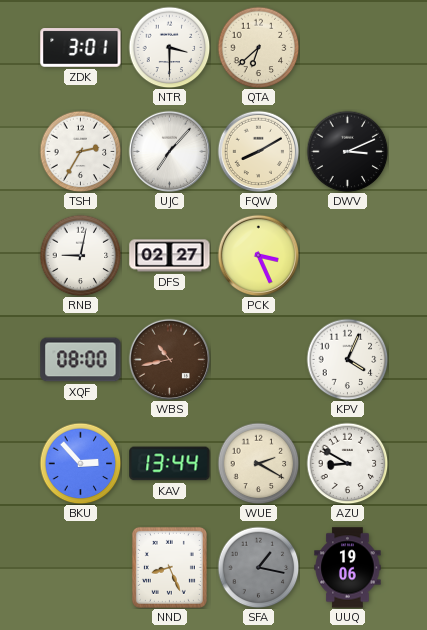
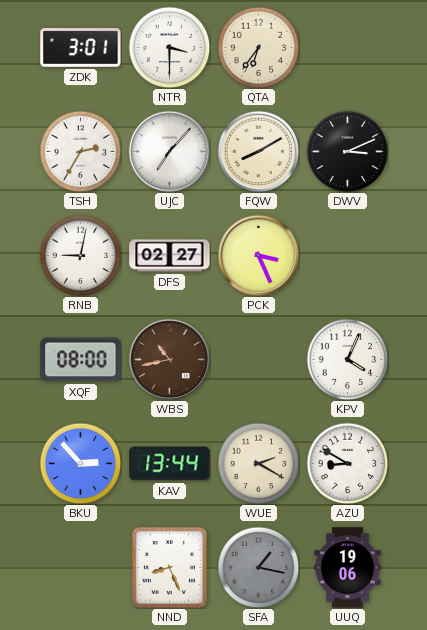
QTA: 6:38 -> 6:36 (258, 47)
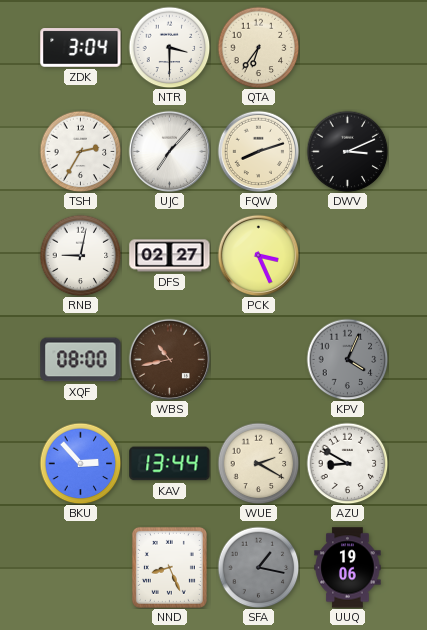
ZDK: 3:01 -> 3:04 (81, 48)
FQW: 8:10 -> 8:12 (258, 151)
KPV dial: white -> grey (347, 359)
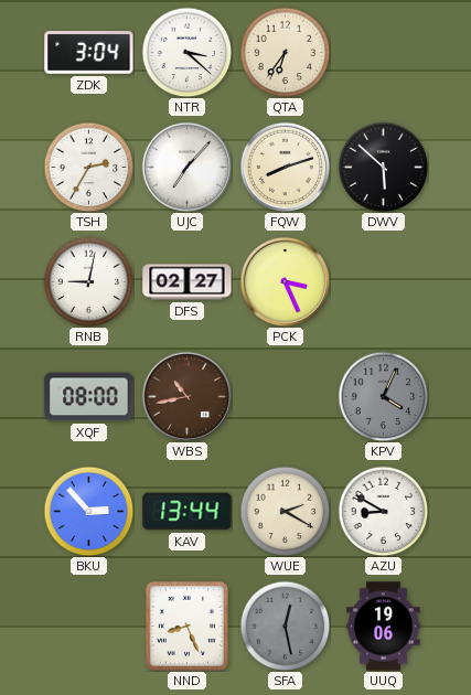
NTR: 3:30 -> 3:22 (186, 52)
DWV: 3:11 -> 5:52 (383, 167)
SFA: 1:17 -> 12:28 (285, 625)
